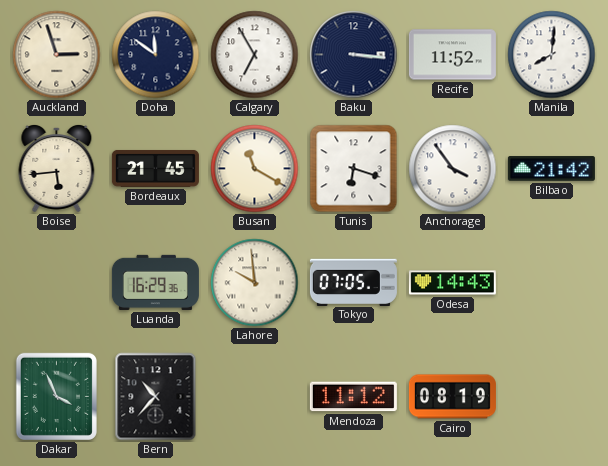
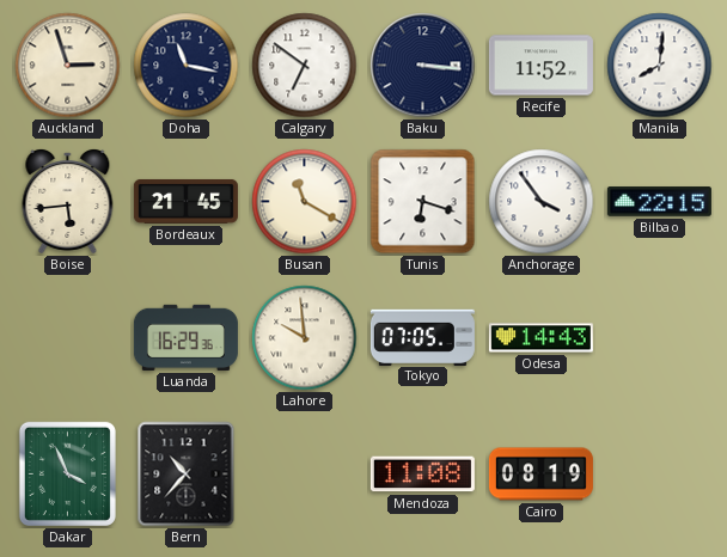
Doha: 11:51 -> 11:17 (187, 66)
Calgary: 6:55 -> 6:51 (305, 66)
Bilbao: 21:42 -> 22:15 (659, 202)
Mendoza: 11:12 -> 11:08 (422, 475)
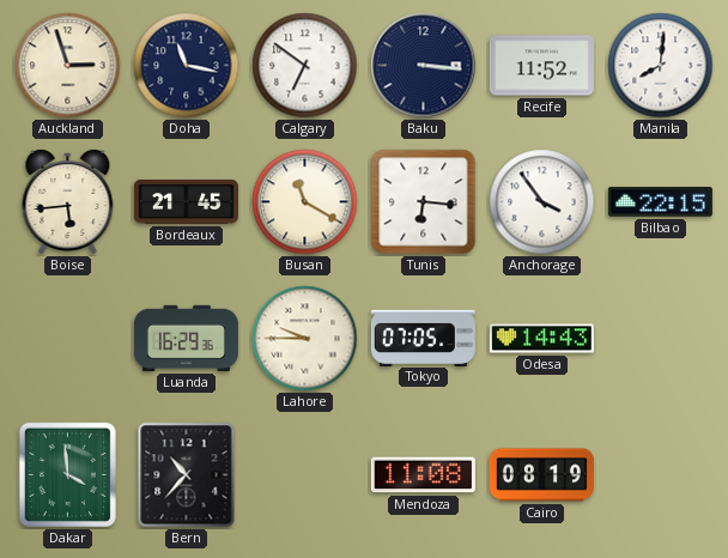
Tunis: 6:18 -> 6:16 (424, 202)
Lahore: 9:59 -> 9:45 (305, 339)
Dakar: 3:56 -> 3:59 (67, 474)
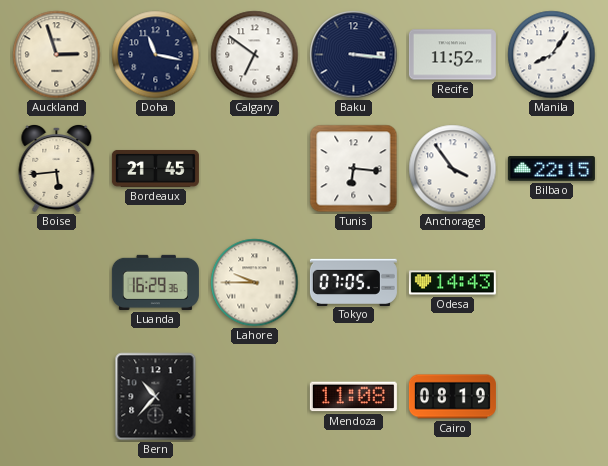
Manila: 8:01 -> 8:06 (552, 55)
Busan: 11:20 -> none (305, 202)
Dakar: 3:59 -> none (67, 474)
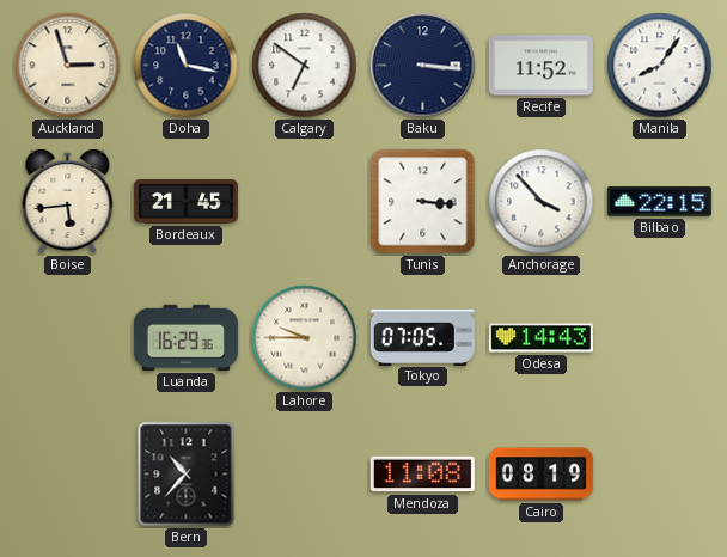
Tunis: 6:16 -> 3:16 (423, 202)
Anchorage: 3:54 -> 3:53 (542, 202)
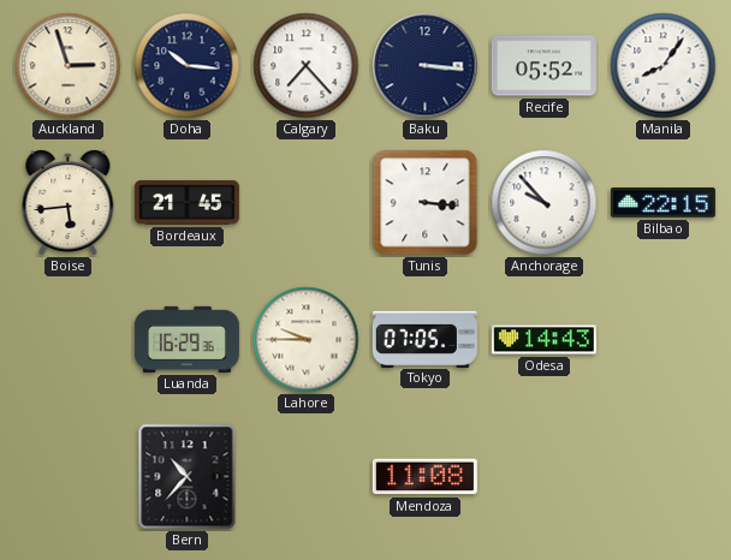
Doha: 11:17 -> 10:16 (188, 66)
Calgary: 6:51 -> 7:23 (307, 66)
Recife: 11:52 -> 05:52 (543, 66)
Anchorage: 3:53 -> 9:53 (545, 203)
Cairo: 08:19 -> none (540, 475)
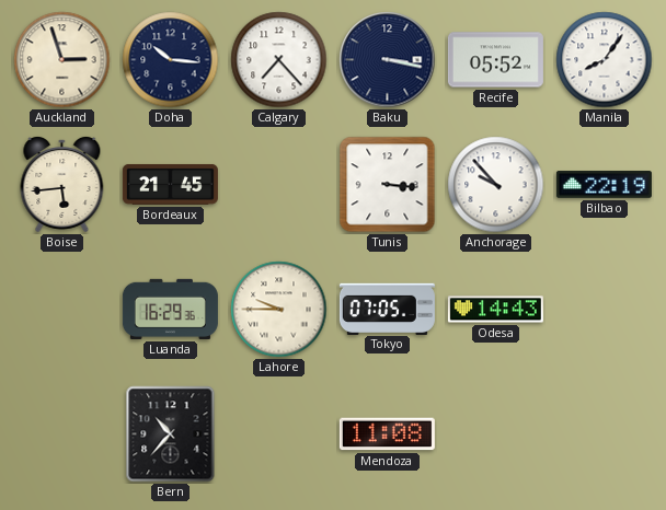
Baku: 3:16 -> 3:17 (388, 60)
Bilbao: 22:15 -> 22:19 (604, 185)
